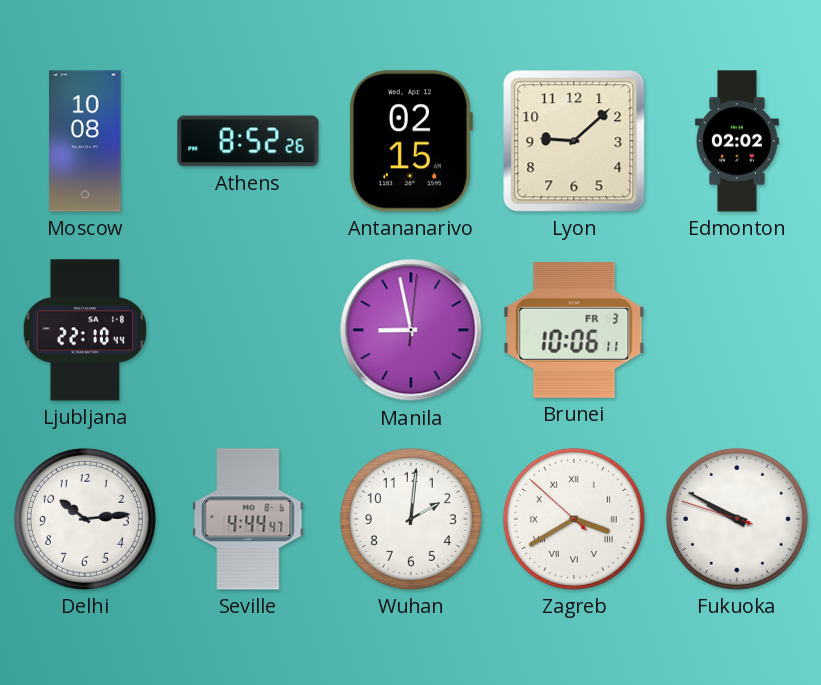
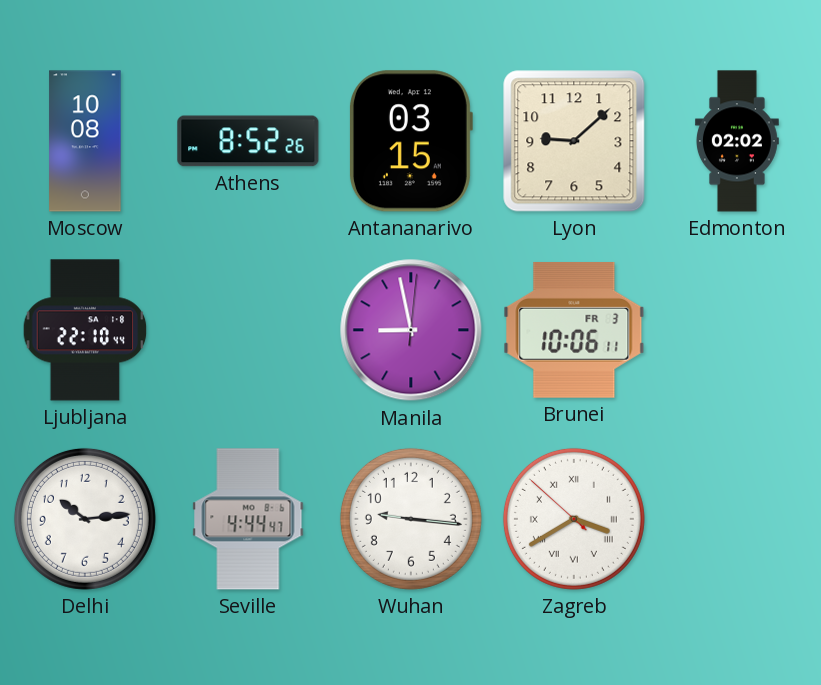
Antananarivo: 02:15 -> 03:15 (410, 141)
Wuhan: 2:01 -> 9:16 (411, 519)
Fukuoka: 9:49 -> none (737, 519)
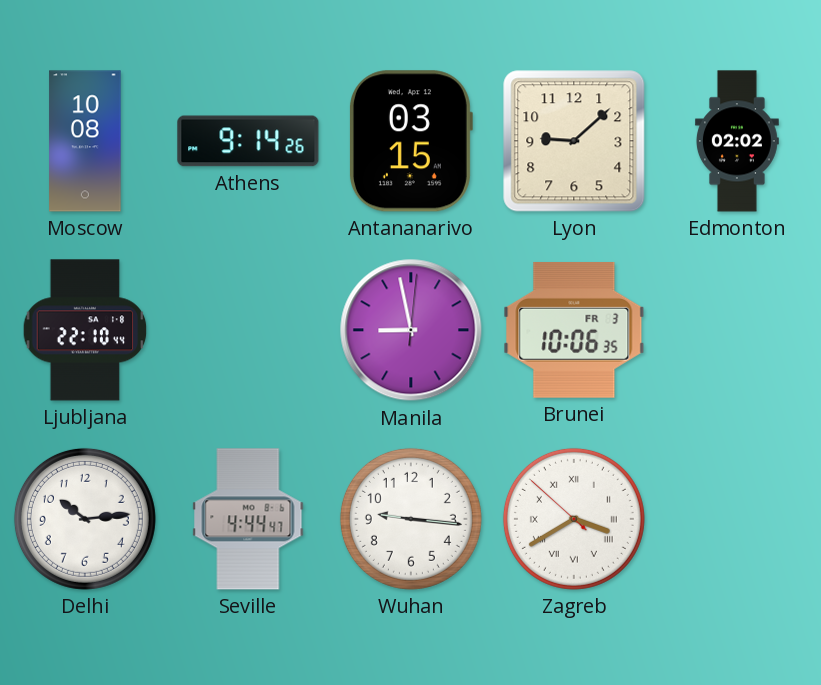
Athens: 8:52 -> 9:14 (248, 141)
Brunei: 10:06:11 -> 10:06:35 (574, 330)
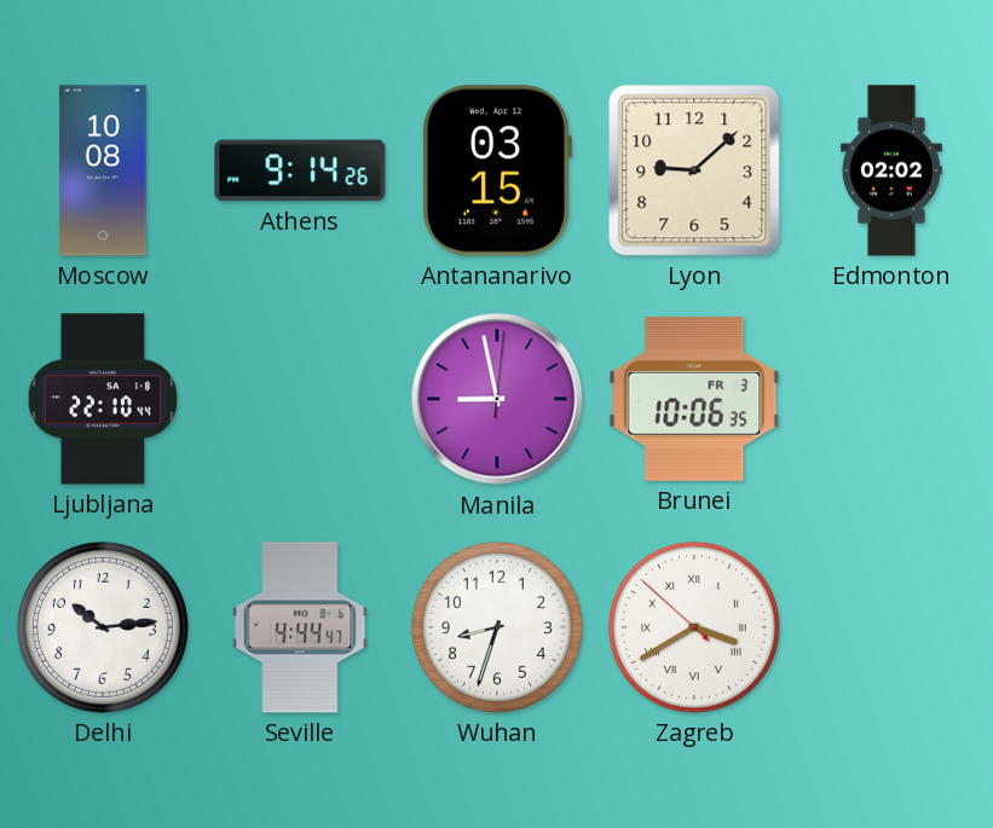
Wuhan: 9:16 -> 8:33 (497, 627)
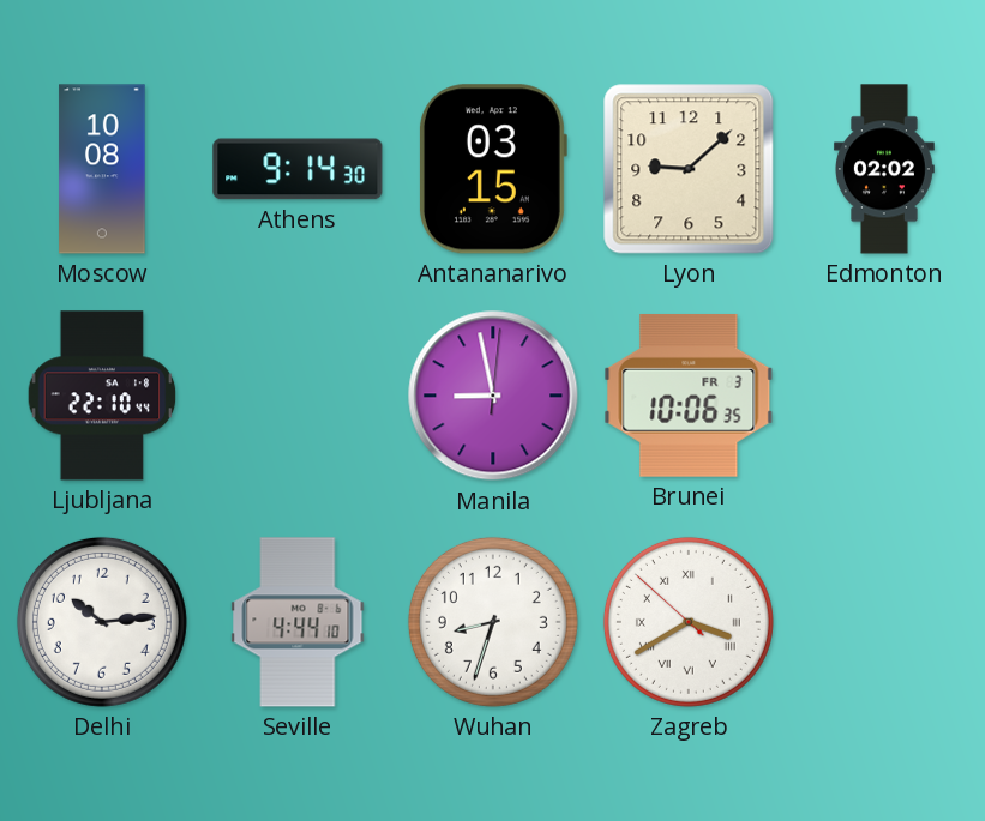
Athens: 9:14:26 -> 9:14:30 (298, 169)
Seville: 4:44:47 -> 4:44:10 (298, 622)
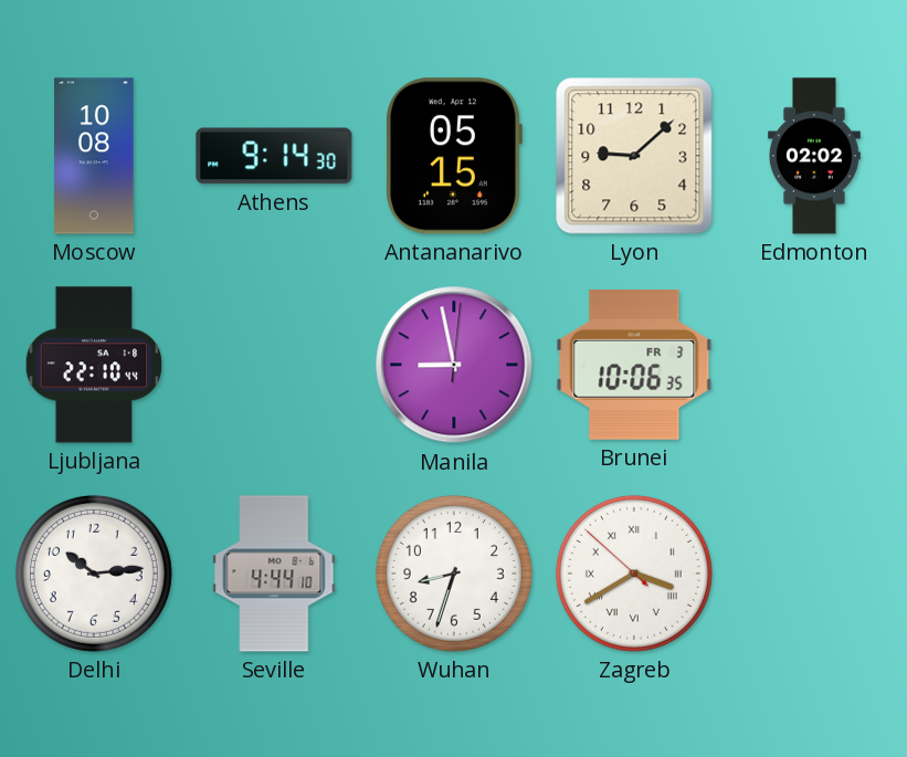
Antananarivo: 03:15 -> 05:15 (453, 156)
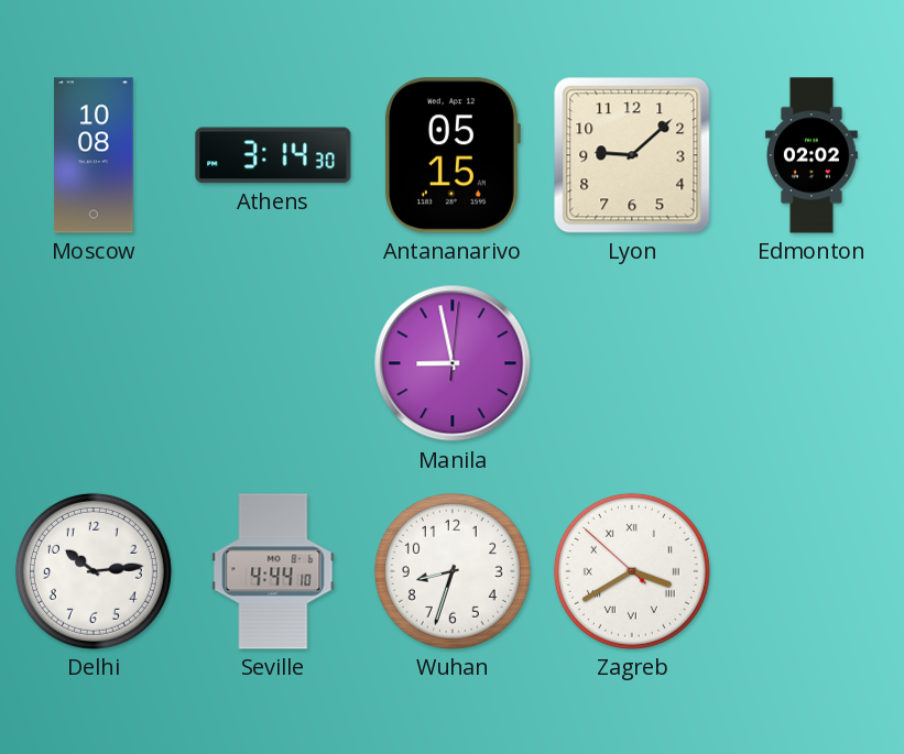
Athens: 9:14 -> 3:14 (273, 155)
Ljubljana: 22:10 -> none (94, 365)
Brunei: 10:06 -> none (634, 365)
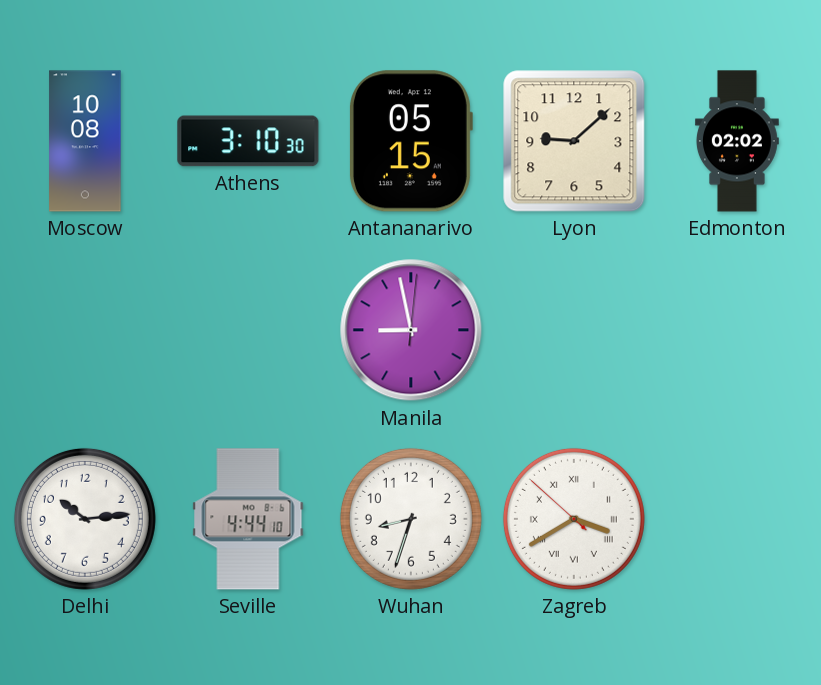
Athens: 3:14 -> 3:10 (248, 141)
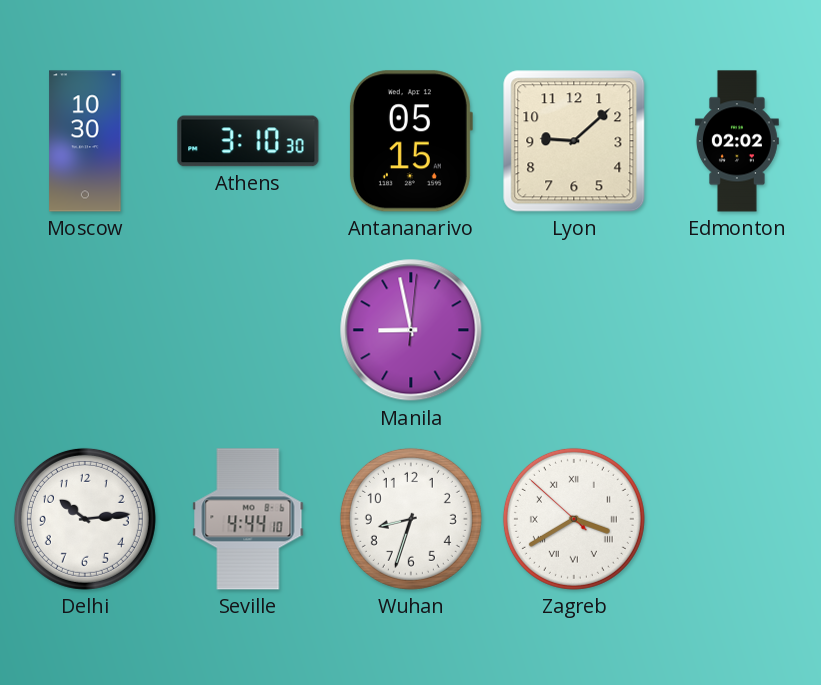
Moscow: 10:08 -> 10:30 (85, 141)
